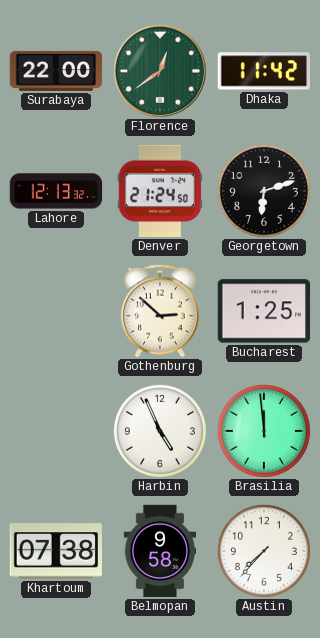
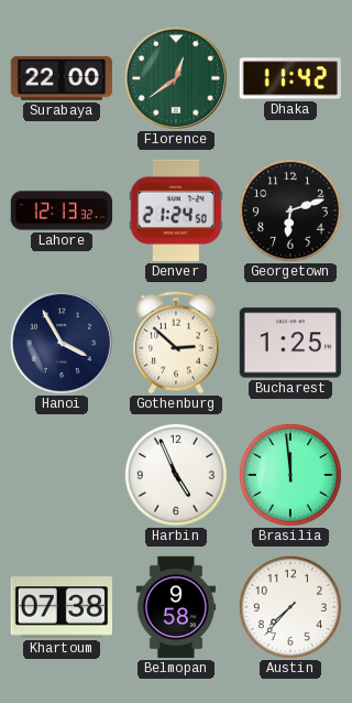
Hanoi: none -> 3:55 (62, 343)
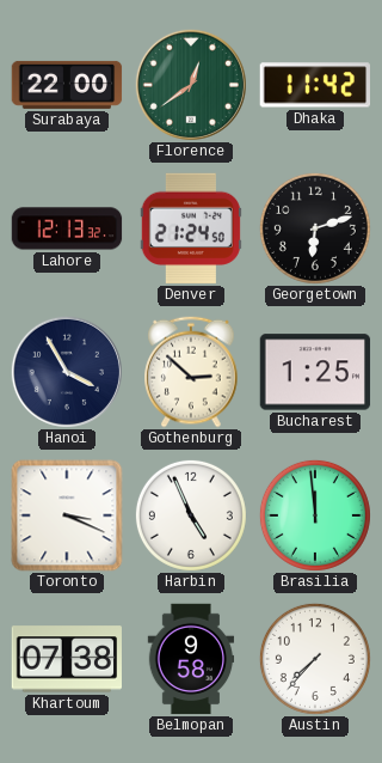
Toronto: none -> 3:19 (67, 515)
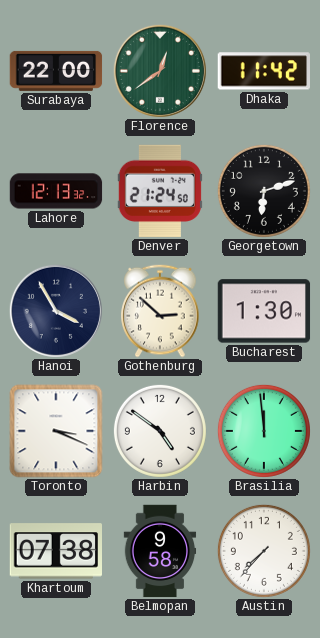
Bucharest: 1:25 -> 1:30 (264, 311)
Harbin: 4:56 -> 4:51 (160, 431)
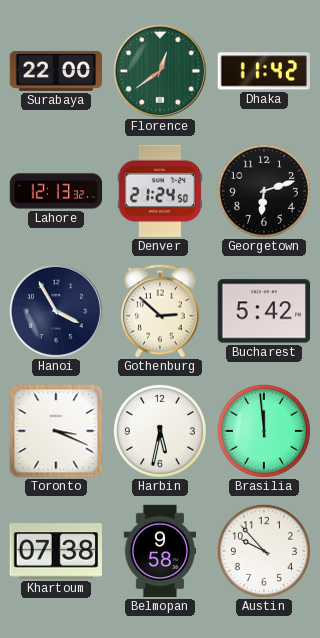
Bucharest: 1:30 -> 5:42 (264, 311)
Harbin: 4:51 -> 5:32 (160, 431)
Austin: 7:37 -> 9:53 (264, 551)
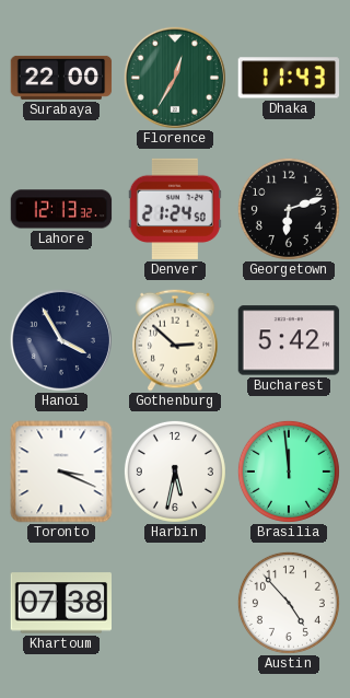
Florence: 12:39 -> 12:35 (175, 78)
Dhaka: 11:42 -> 11:43 (288, 78)
Belmopan: 9:58 -> none (160, 551)
Austin: 9:53 -> 4:53 (289, 603)
